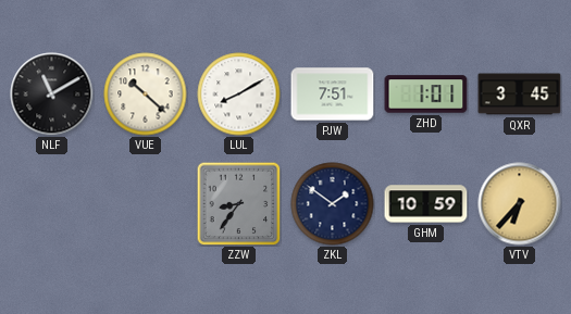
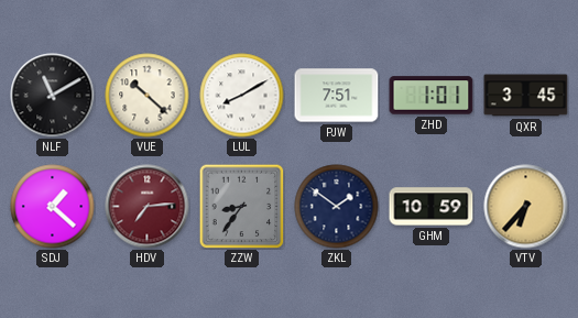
SDJ: none -> 1:22 (53, 207)
HDV: none -> 7:14 (148, 207)
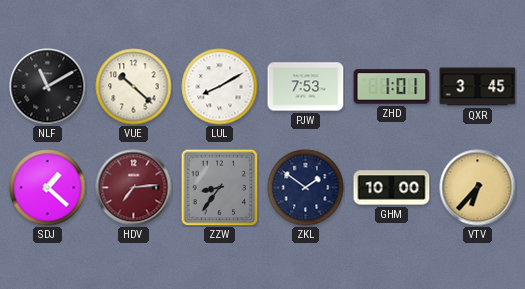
PJW: 7:51 -> 7:53 (306, 87)
GHM: 10:59 -> 10:00 (392, 188)
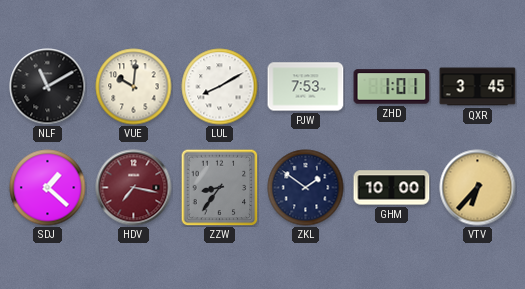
VUE: 10:22 -> 10:01 (134, 87)
HDV: 7:14 -> 7:17 (134, 188)
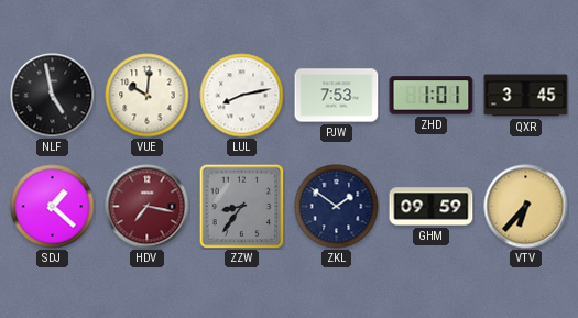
NLF: 11:10 -> 4:58 (53, 96)
LUL: 8:10 -> 8:13 (242, 96)
GHM: 10:00 -> 09:59 (432, 207)
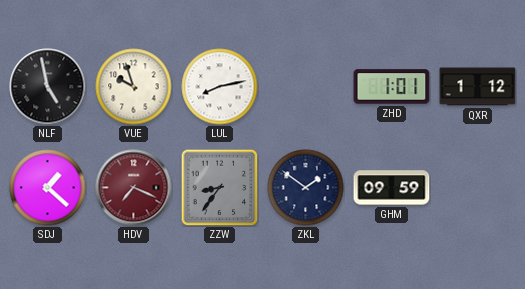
VUE: 10:01 -> 9:57 (134, 87)
PJW: 7:53 -> none (337, 96)
QXR: 3:45 -> 1:12 (478, 87)
HDV: 7:17 -> 7:19 (134, 188)
VTV: 6:37 -> none (526, 207)
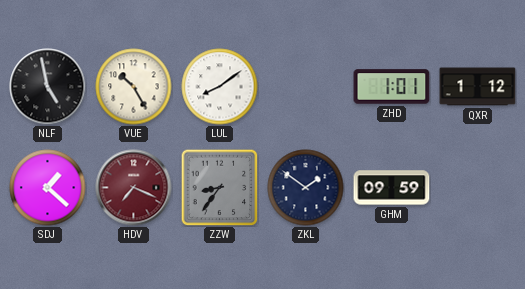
VUE: 9:57 -> 10:25 (134, 87)
LUL: 8:13 -> 8:09 (220, 87)
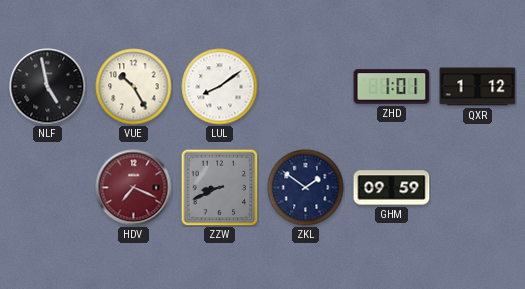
SDJ: 1:22 -> none (48, 188)
ZZW: 8:36 -> 8:41 (219, 187)
